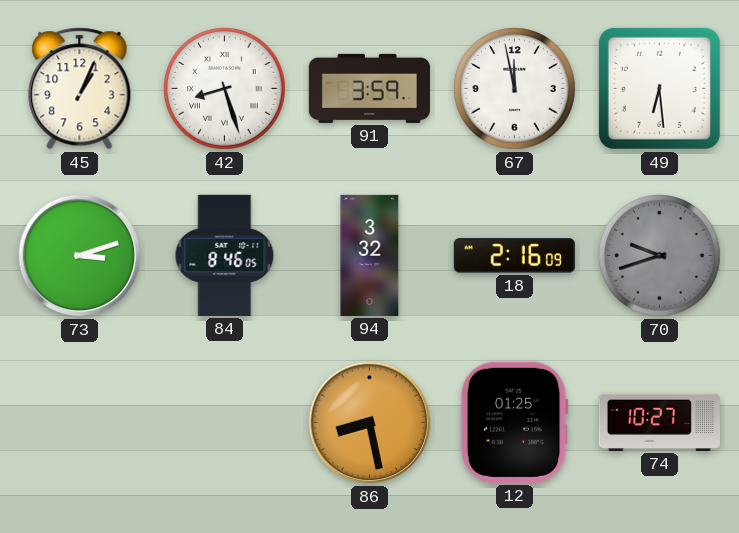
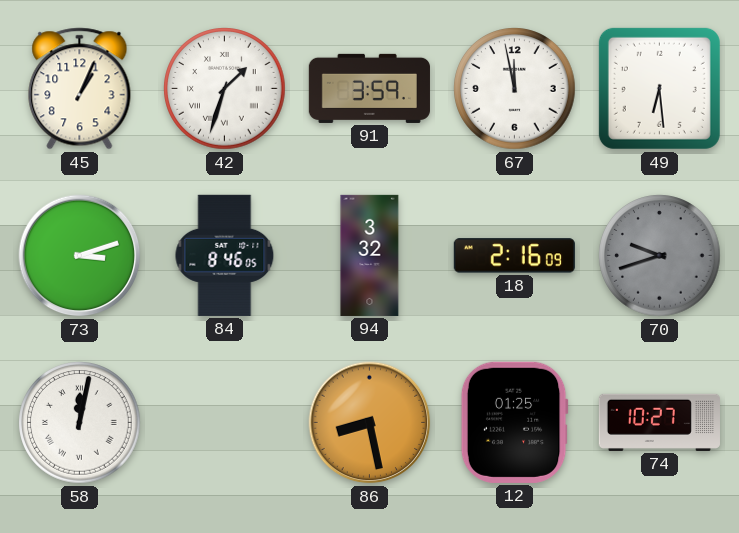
42: 8:27 -> 1:33 (225, 89)
58: none -> 12:02 (80, 423)
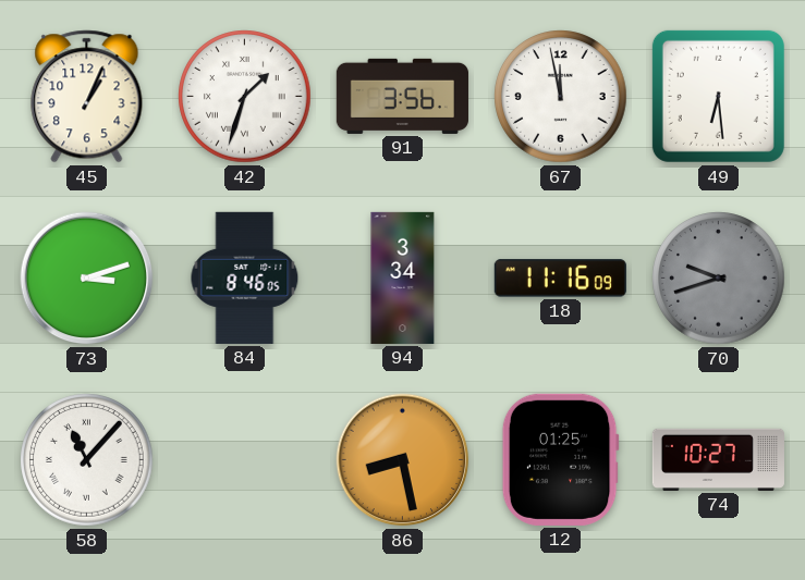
91: 3:59 -> 3:56 (402, 96)
94: 3:32 -> 3:34 (403, 277)
18: 2:16 -> 11:16 (560, 279)
58: 12:02 -> 11:07 (87, 460)
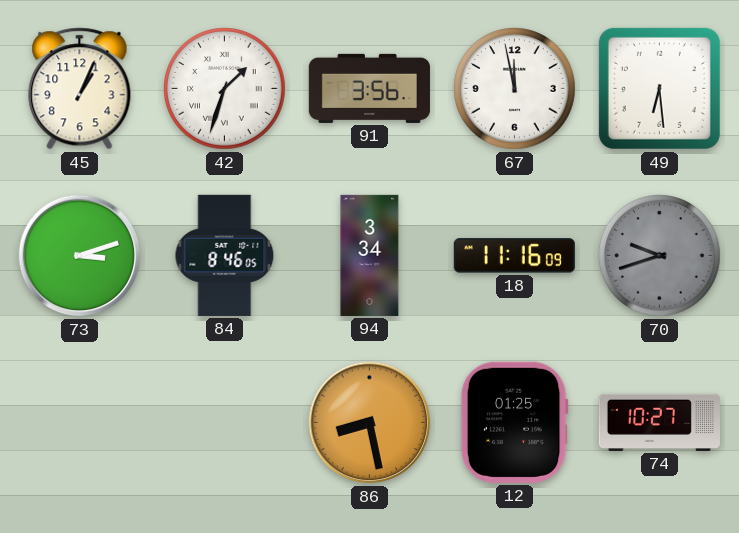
58: 11:07 -> none (87, 460)
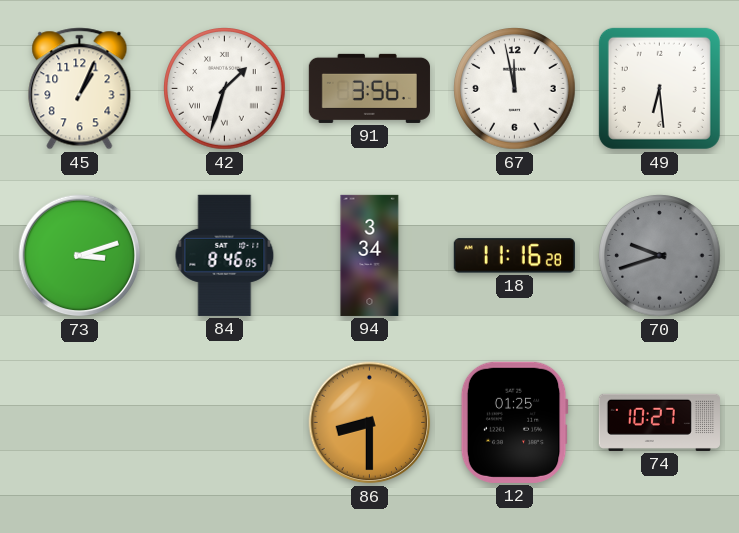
18: 11:16:09 -> 11:16:28 (514, 256)
86: 8:28 -> 8:30 (370, 423)
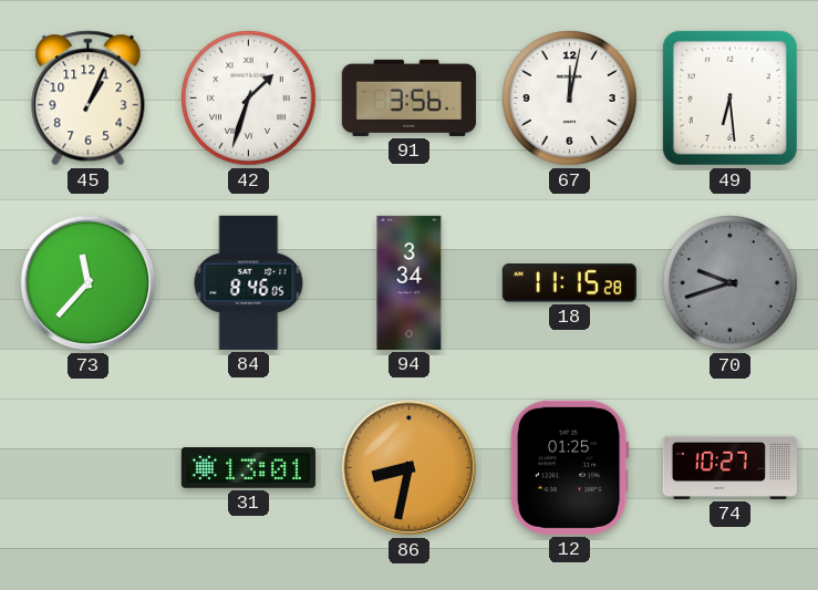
67: 11:58 -> 12:02 (570, 99)
73: 3:12 -> 11:37 (89, 283)
18: 11:16 -> 11:15 (569, 283)
31: none -> 13:01 (248, 468)
86: 8:30 -> 8:32 (410, 468)
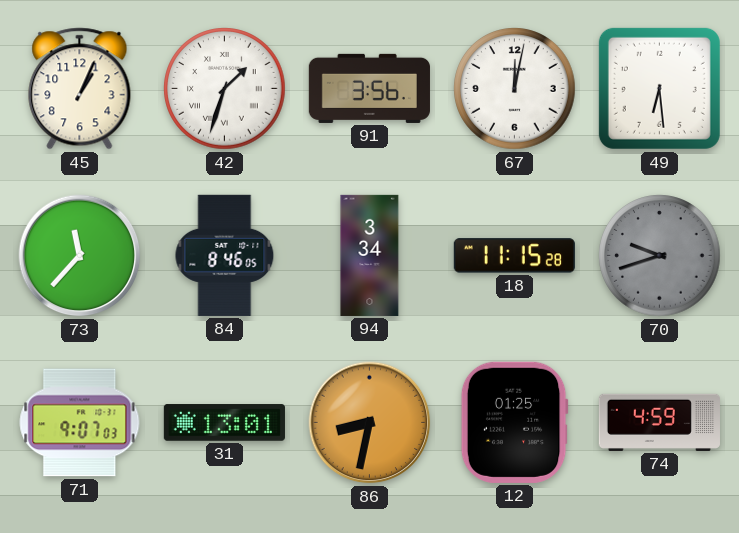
71: none -> 9:07 (80, 423)
74: 10:27 -> 4:59 (659, 422)
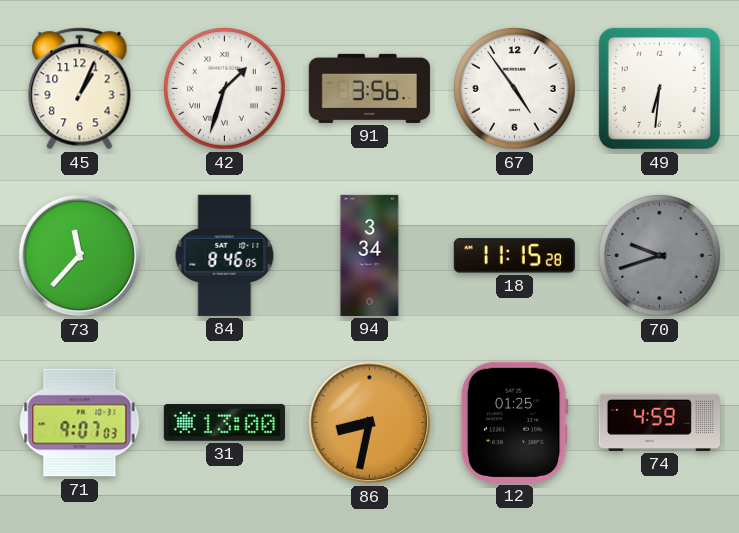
67: 12:02 -> 4:54 (515, 89)
49: 6:29 -> 6:31 (659, 88)
31: 13:01 -> 13:00 (224, 423)
